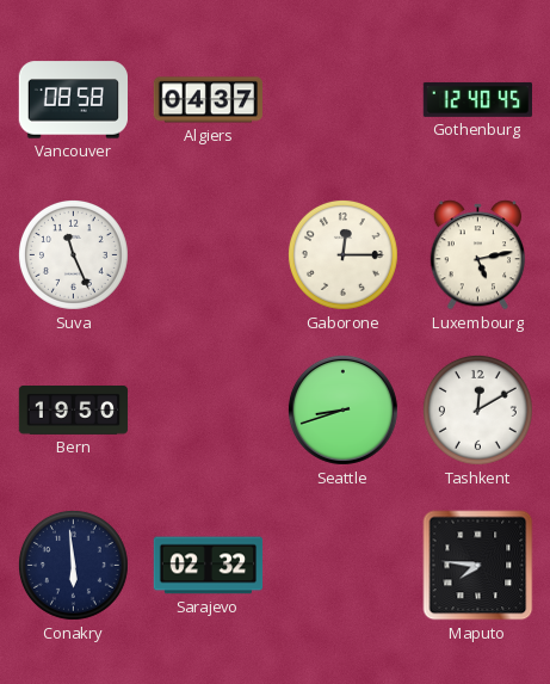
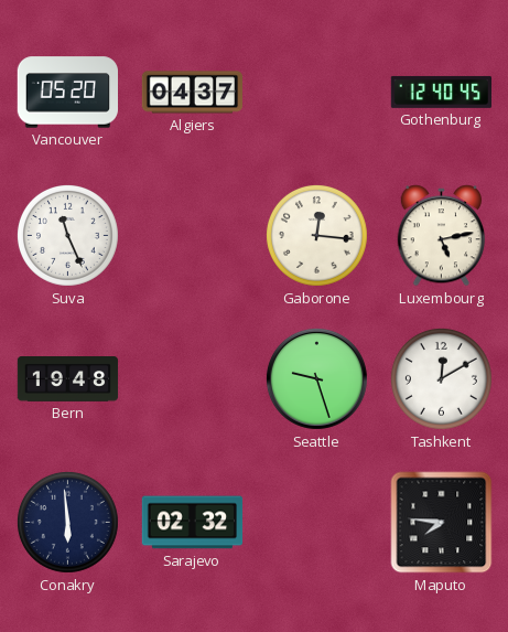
Vancouver: 08:58 -> 05:20 (67, 93)
Gaborone: 12:15 -> 12:16 (316, 235)
Bern: 19:50 -> 19:48 (68, 379)
Seattle: 8:42 -> 9:27 (316, 378)
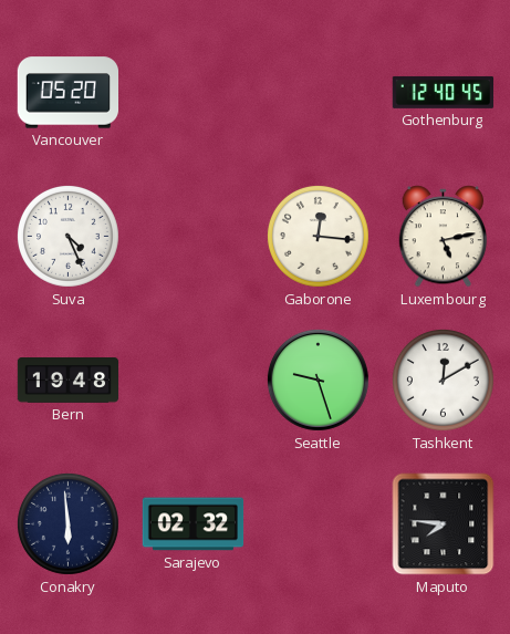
Algiers: 04:37 -> none (192, 93)
Suva: 11:26 -> 4:26 (67, 236)
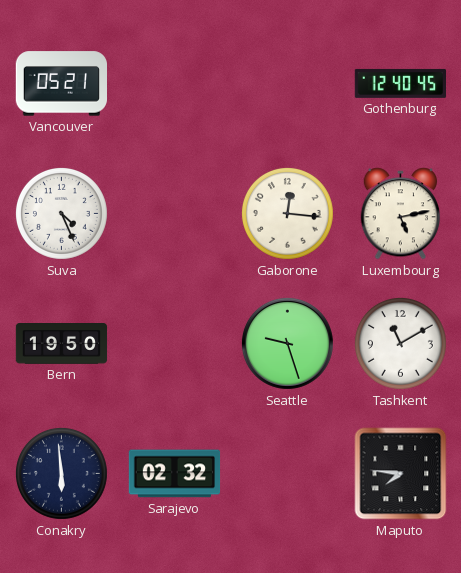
Vancouver: 05:20 -> 05:21 (61, 84)
Bern: 19:48 -> 19:50 (62, 344)
Tashkent: 12:10 -> 11:10 (400, 343)
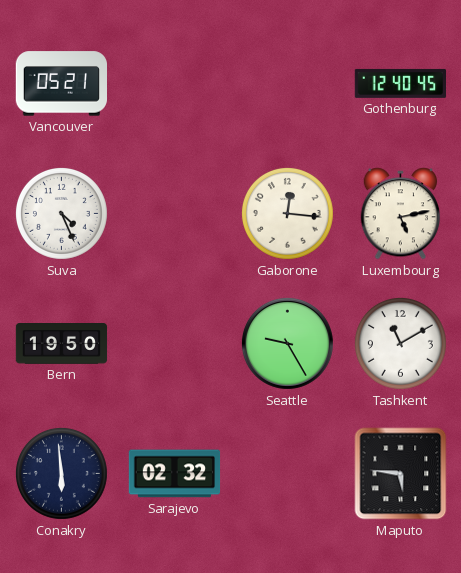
Seattle: 9:27 -> 9:25 (287, 343)
Maputo: 7:46 -> 5:46 (401, 474)
